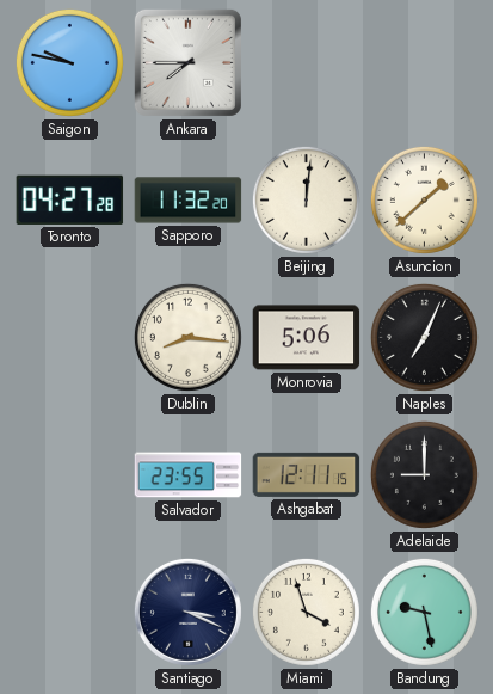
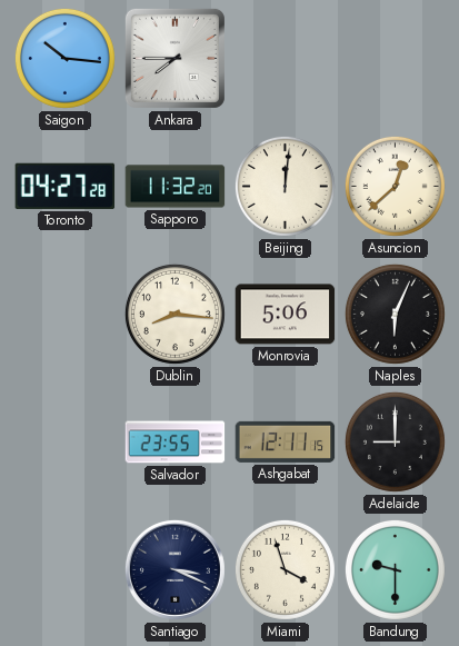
Saigon: 9:47 -> 10:16 (64, 58)
Asuncion: 1:38 -> 12:38 (395, 186)
Naples: 7:04 -> 6:04 (395, 314)
Bandung: 9:28 -> 9:30 (395, 569)
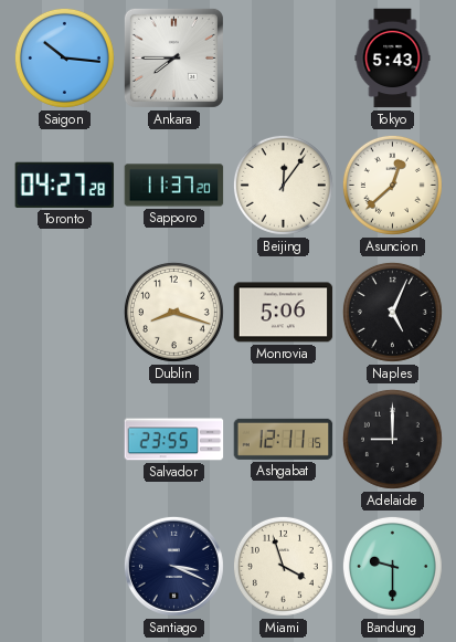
Tokyo: none -> 5:43 (393, 59)
Sapporo: 11:32 -> 11:37 (174, 186)
Beijing: 12:01 -> 12:06 (283, 185)
Dublin: 8:16 -> 8:18 (173, 312)
Naples: 6:04 -> 5:04 (392, 312)
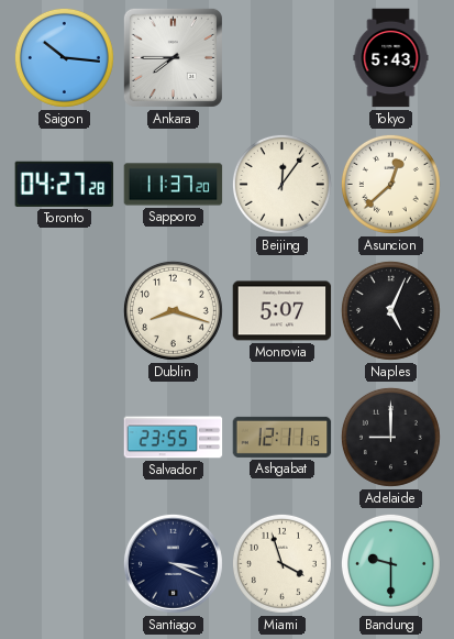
Monrovia: 5:06 -> 5:07 (283, 311)
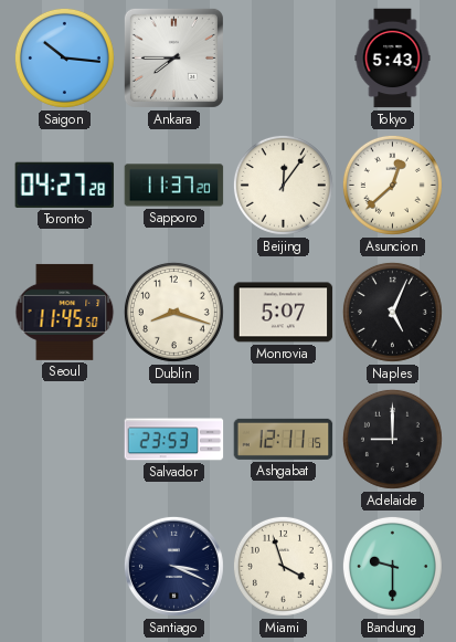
Seoul: none -> 11:45 (65, 312)
Salvador: 23:55 -> 23:53 (174, 440)
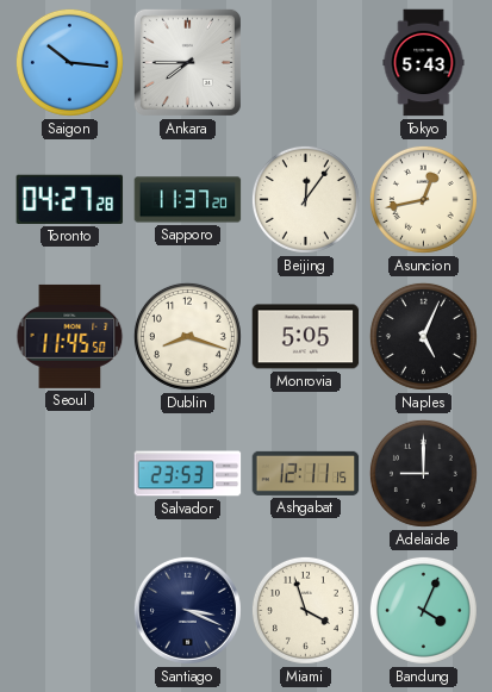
Asuncion: 12:38 -> 12:43 (423, 199)
Monrovia: 5:07 -> 5:05 (306, 337)
Bandung: 9:30 -> 4:04 (423, 610)
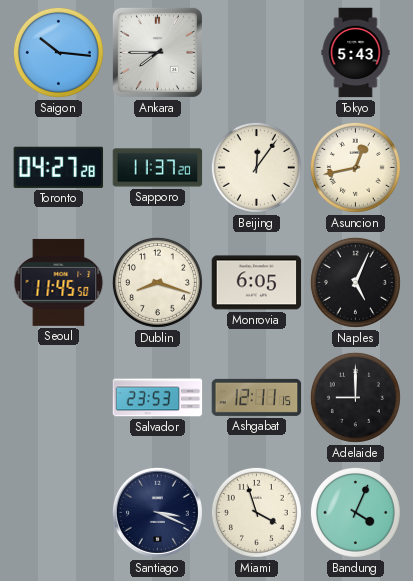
Monrovia: 5:05 -> 6:05 (257, 283)
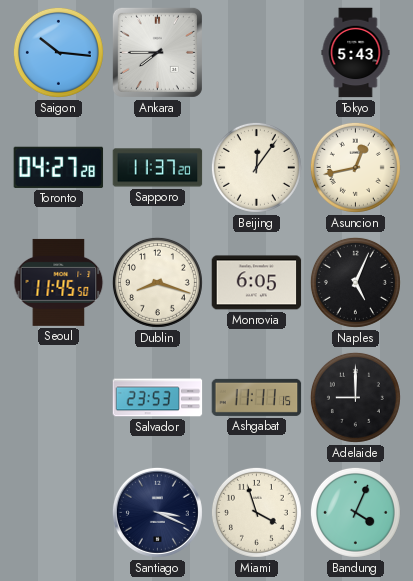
Ashgabat: 12:11 -> 11:11 (257, 397)
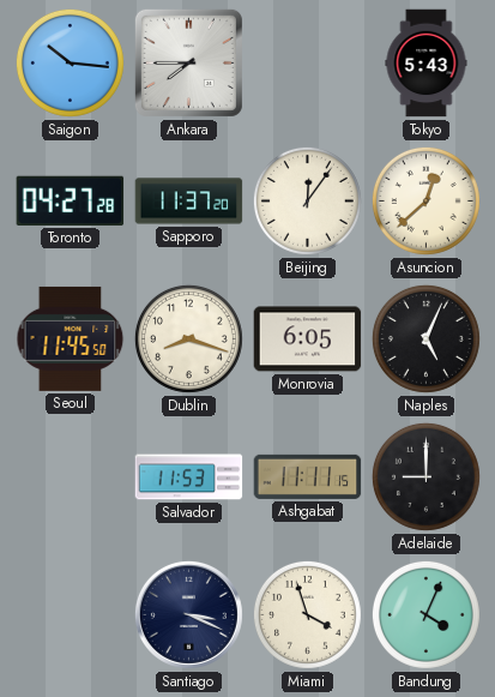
Asuncion: 12:43 -> 12:38 (425, 200)
Salvador: 23:53 -> 11:53 (189, 477)
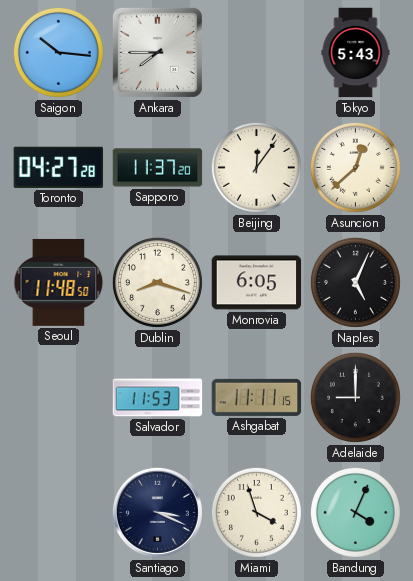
Seoul: 11:45 -> 11:48 (59, 282)
